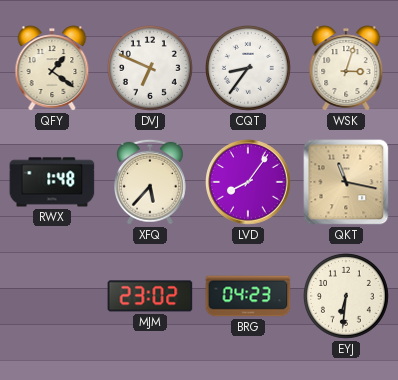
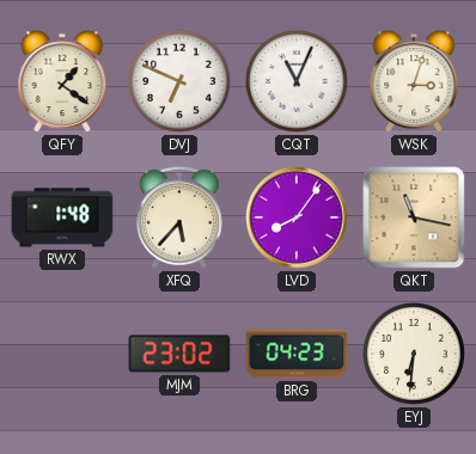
CQT: 8:36 -> 11:04 (298, 82)
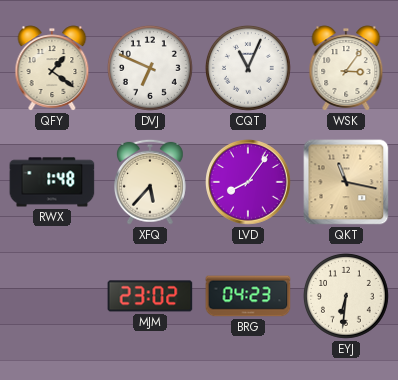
WSK: 3:03 -> 3:06 (346, 68)
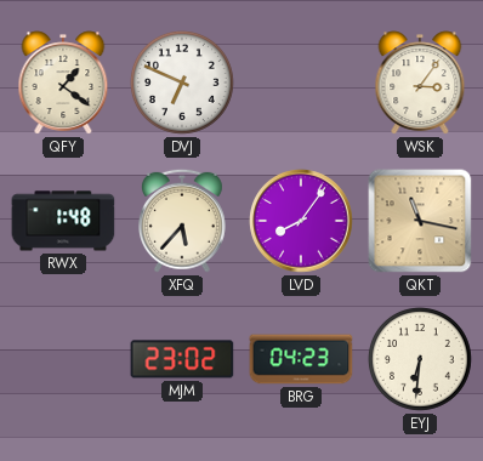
CQT: 11:04 -> none (249, 69)
